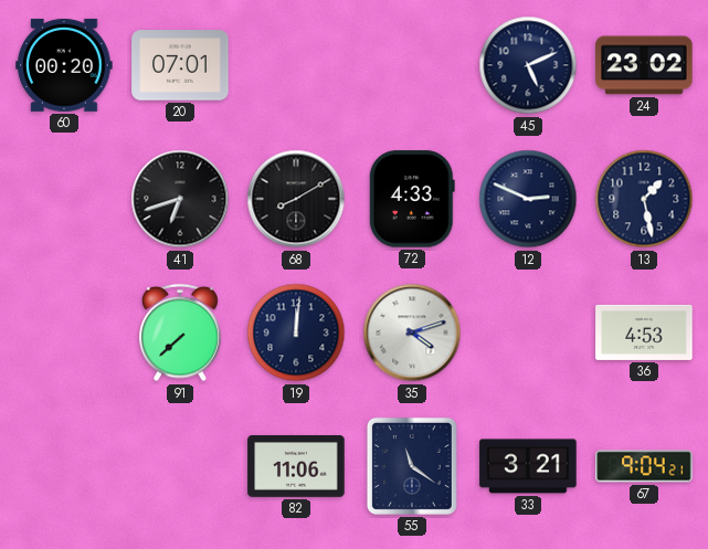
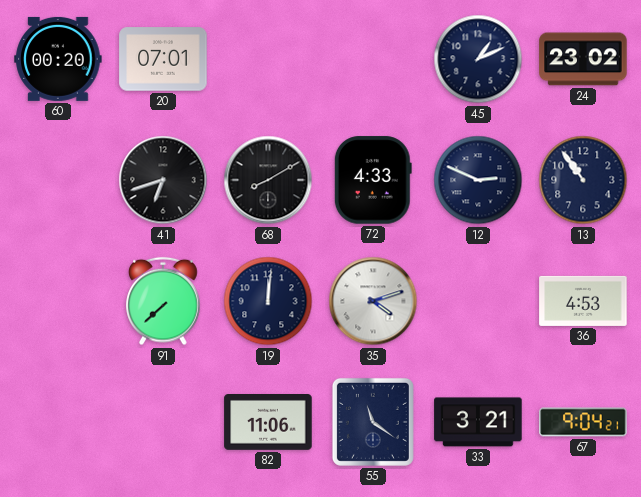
45: 5:11 -> 1:11 (478, 59)
13: 1:28 -> 10:54 (583, 180)
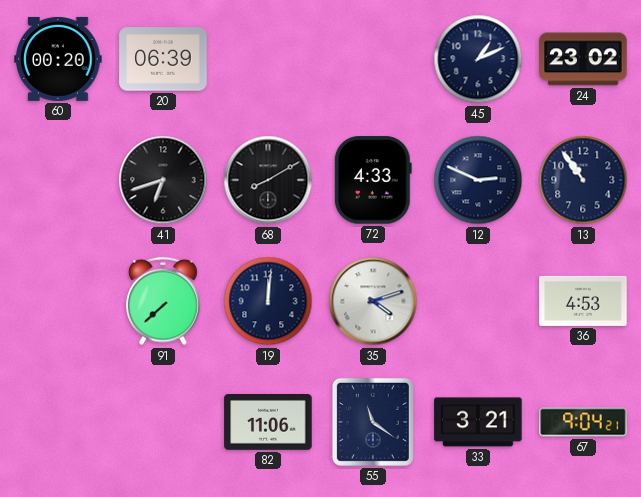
20: 07:01 -> 06:39 (163, 59)
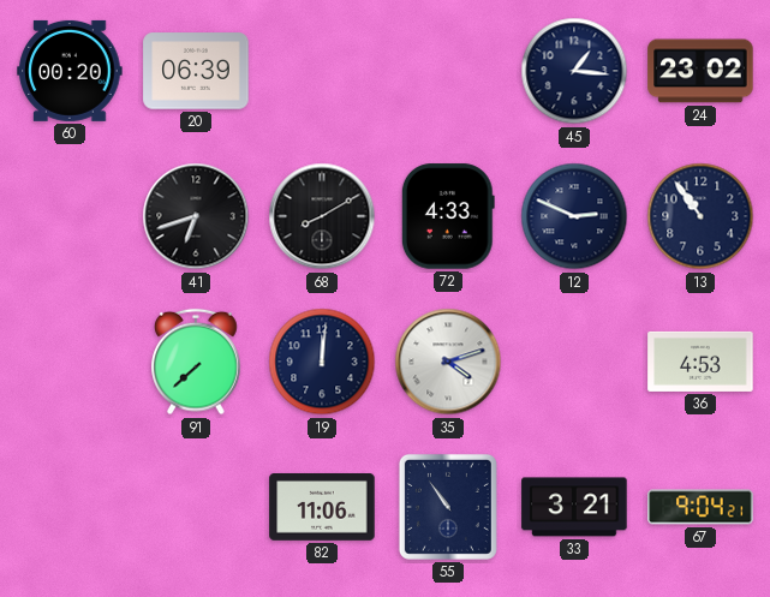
45: 1:11 -> 1:16 (574, 71)
55: 11:21 -> 10:54 (448, 507)
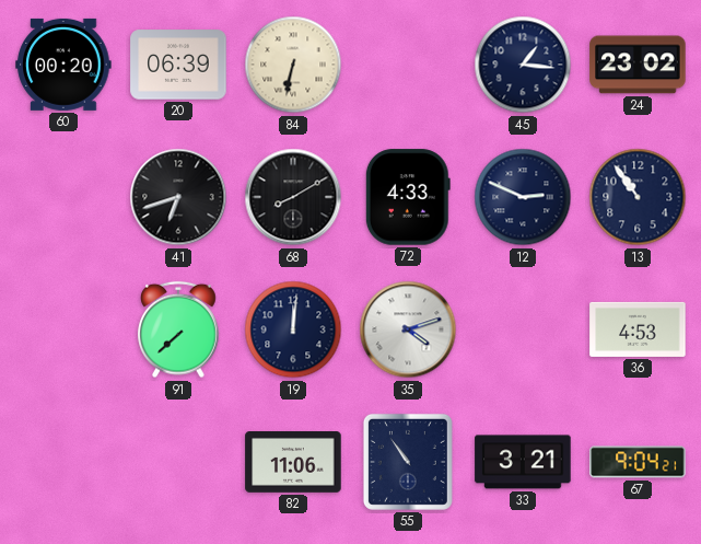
84: none -> 6:32 (293, 65)
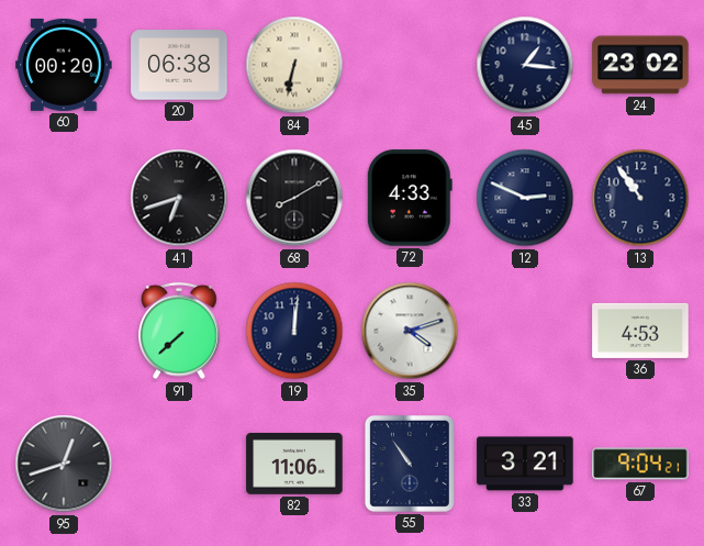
20: 06:39 -> 06:38 (179, 65)
95: none -> 12:42 (64, 464)
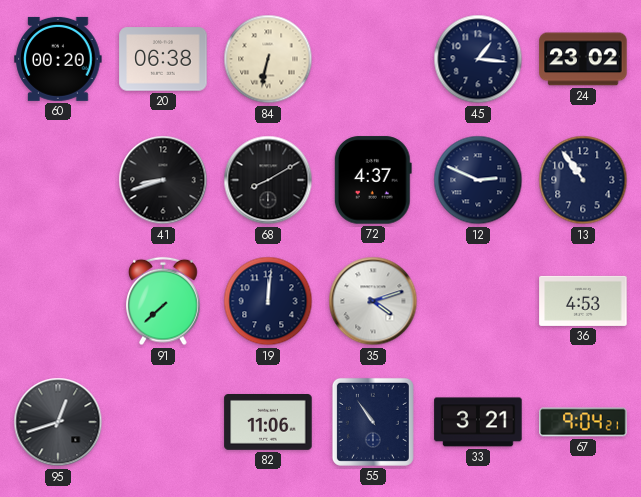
41: 6:42 -> 8:42 (163, 180)
72: 4:33 -> 4:37 (373, 180)
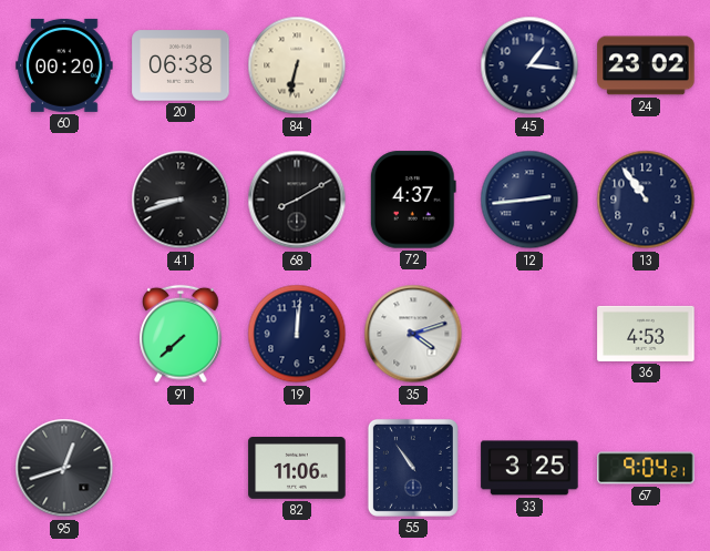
12: 2:49 -> 2:44 (529, 200)
33: 3:21 -> 3:25 (529, 468)
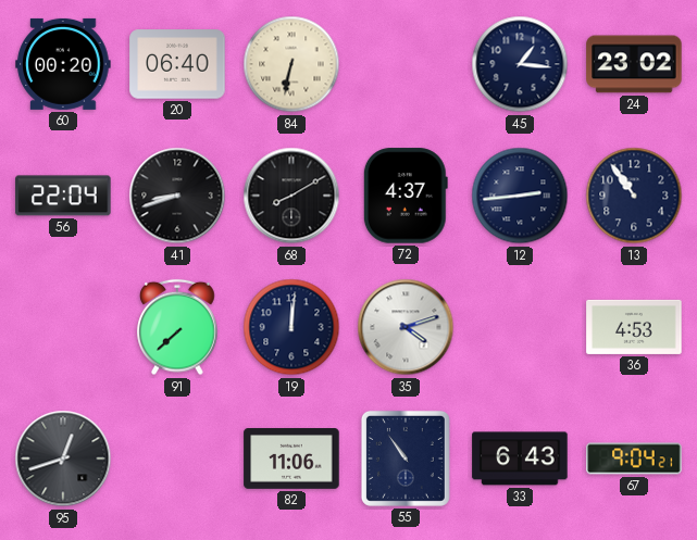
20: 06:38 -> 06:40 (177, 64)
56: none -> 22:04 (63, 196)
33: 3:25 -> 6:43 (520, 459)
